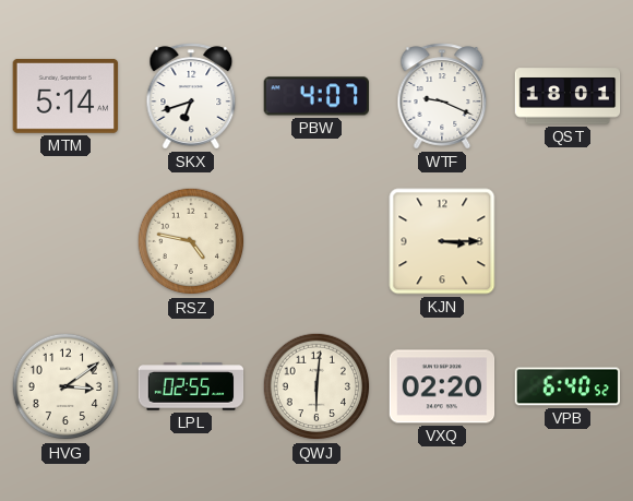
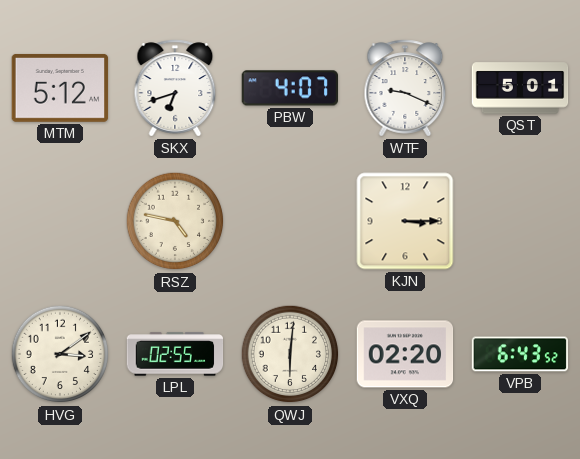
MTM: 5:14 -> 5:12 (60, 88)
QST: 18:01 -> 5:01 (520, 88)
VPB: 6:40 -> 6:43 (520, 354)
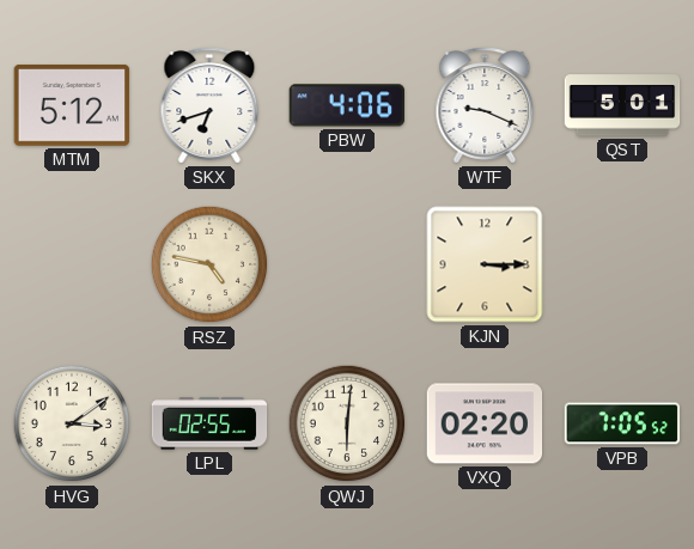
PBW: 4:07 -> 4:06 (346, 105)
VPB: 6:43 -> 7:05 (622, 423)
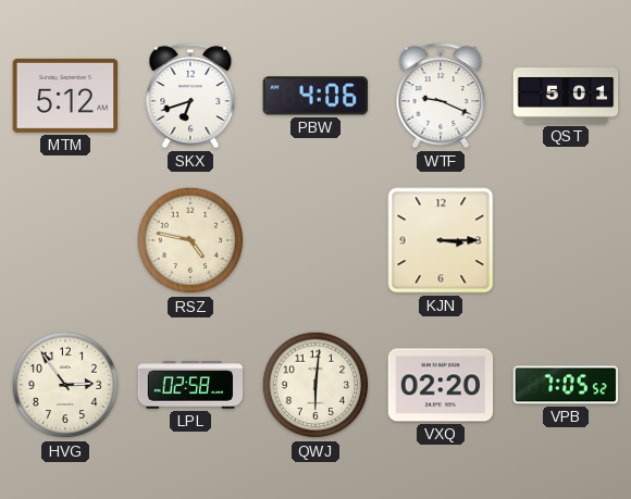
HVG: 3:09 -> 2:54 (65, 385)
LPL: 02:55 -> 02:58 (190, 385)
